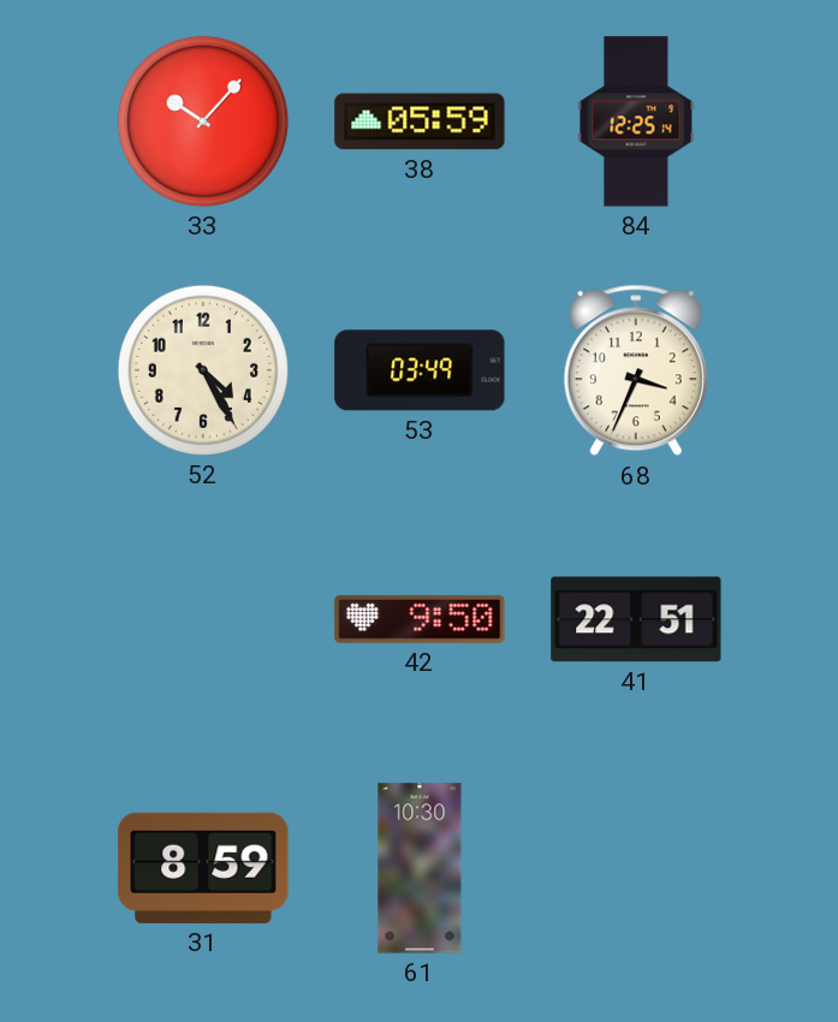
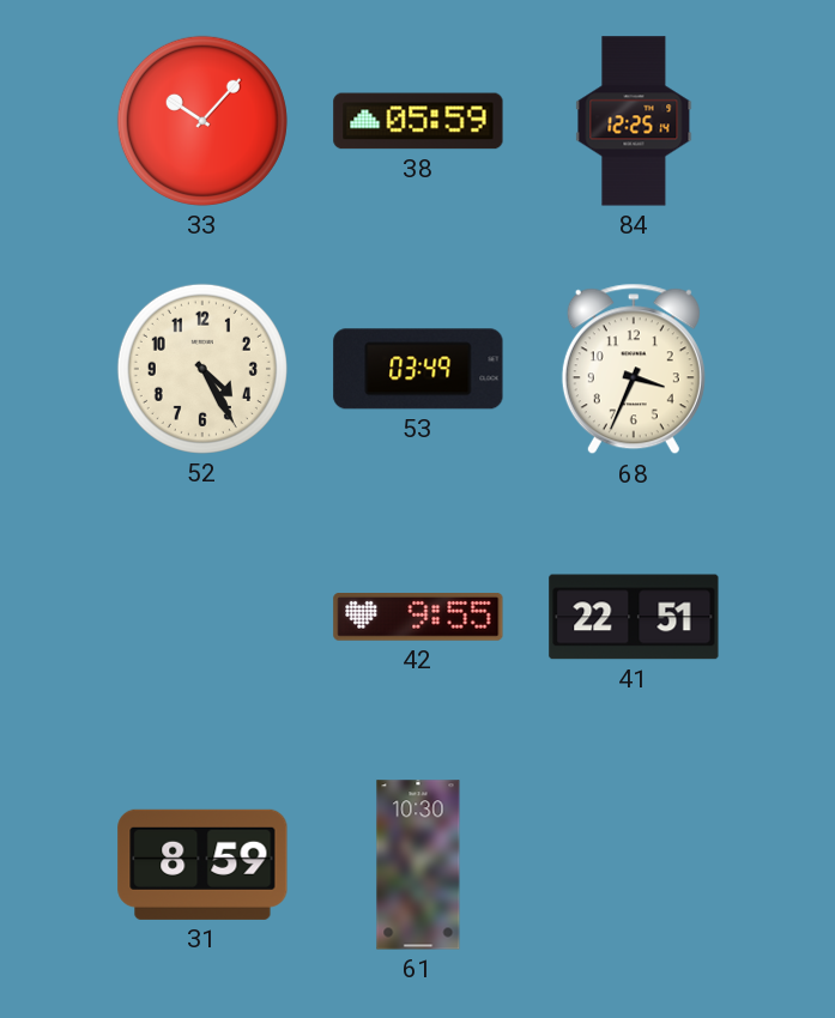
42: 9:50 -> 9:55 (418, 618)
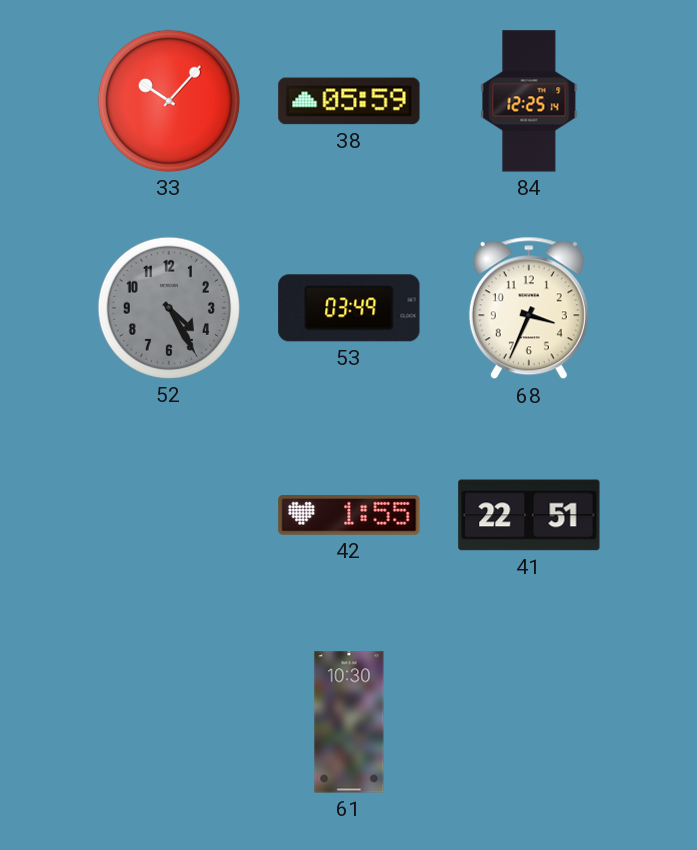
52 dial: cream -> grey (169, 308)
42: 9:55 -> 1:55 (349, 516)
31: 8:59 -> none (202, 865)
